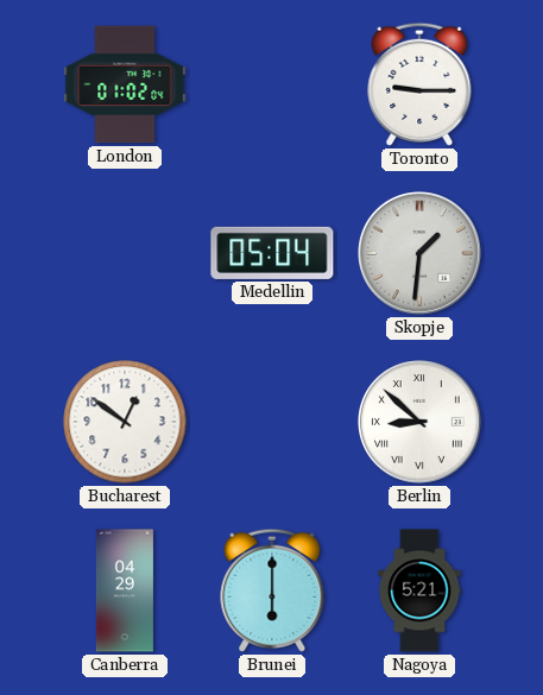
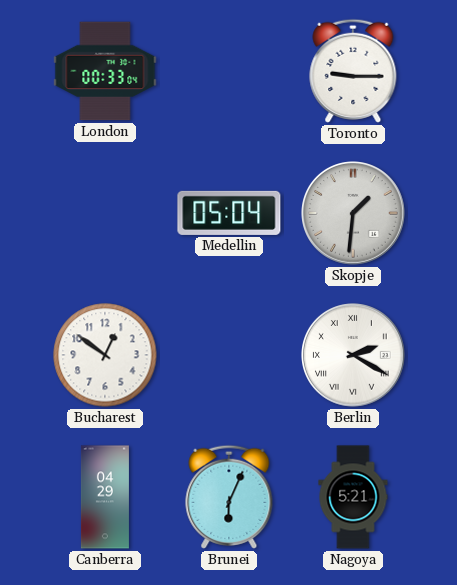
London: 01:02 -> 00:33 (105, 71)
Berlin: 8:52 -> 2:20 (354, 356)
Brunei: 6:00 -> 6:04 (229, 497)
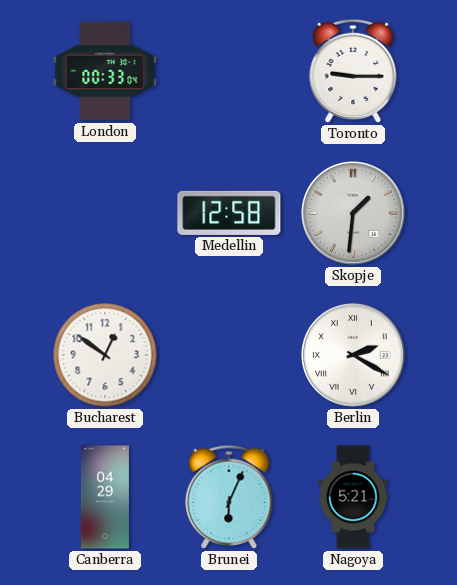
Medellin: 05:04 -> 12:58 (229, 213)
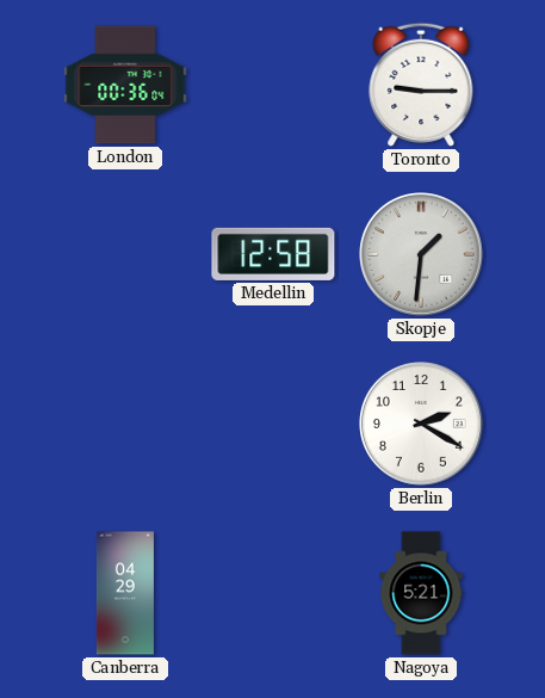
London: 00:33 -> 00:36 (125, 85)
Bucharest: 12:51 -> none (105, 355)
Berlin numerals: Roman -> Arabic (422, 425)
Brunei: 6:04 -> none (229, 497)
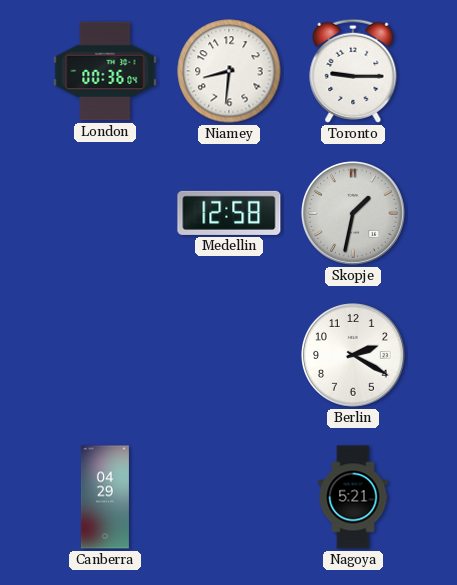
Niamey: none -> 8:31 (229, 71)
Skopje: 1:31 -> 1:32 (354, 214)
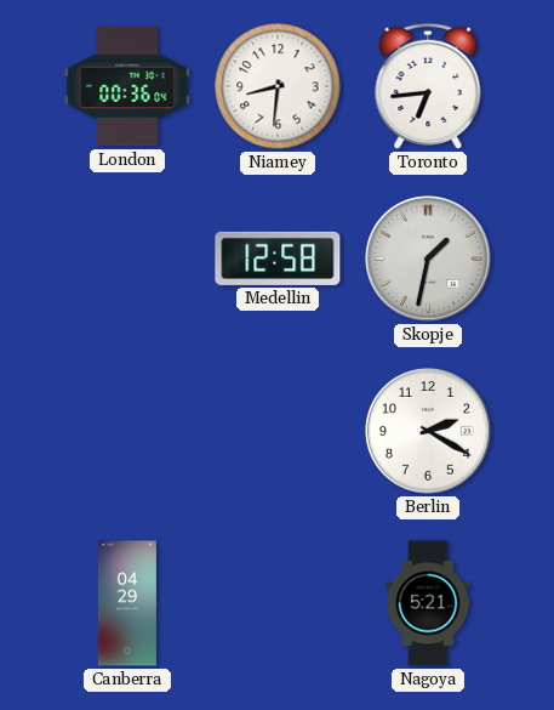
Toronto: 9:15 -> 6:44 (428, 86)
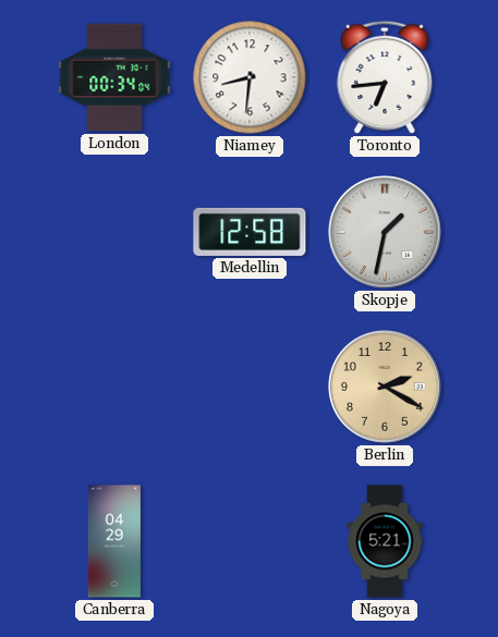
London: 00:36 -> 00:34 (114, 77)
Berlin dial: white -> champagne (386, 388)
